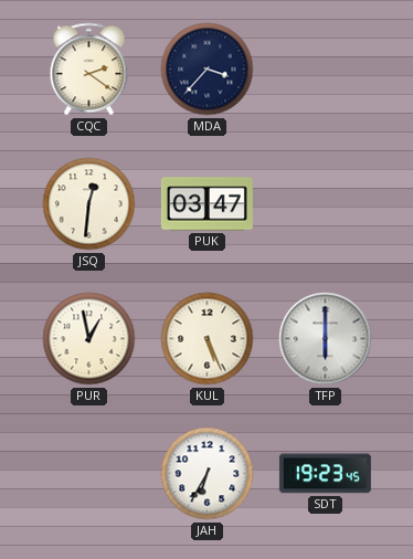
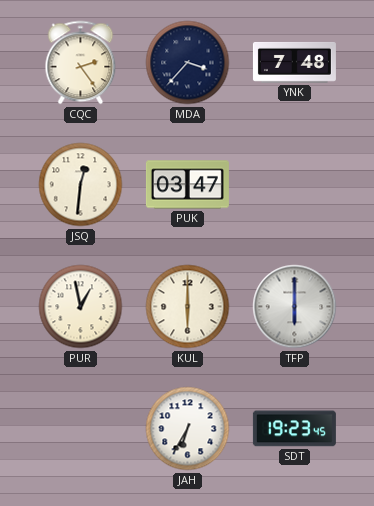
CQC: 2:21 -> 2:24 (81, 63)
YNK: none -> 7:48 (294, 62)
KUL: 5:26 -> 6:00 (188, 307)
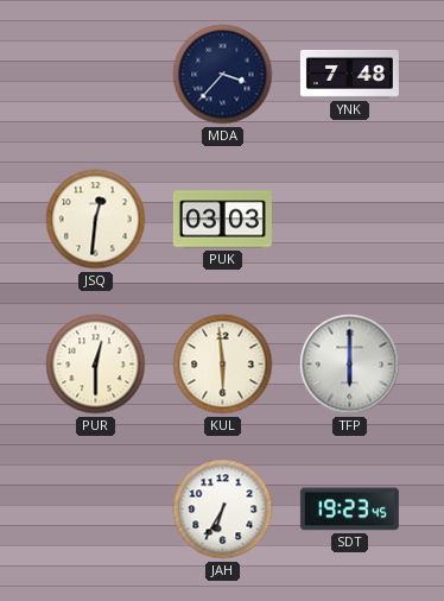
CQC: 2:24 -> none (81, 63)
PUK: 03:47 -> 03:03 (222, 220)
PUR: 12:58 -> 12:30 (96, 365)
KUL: 6:00 -> 5:59 (223, 365)
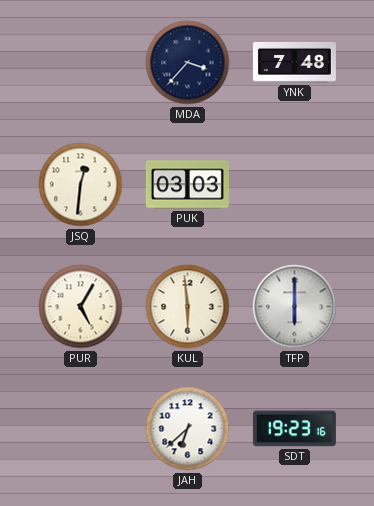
PUR: 12:30 -> 5:05 (81, 307)
JAH: 6:35 -> 6:38 (188, 429)
SDT: 19:23:45 -> 19:23:16 (294, 429)
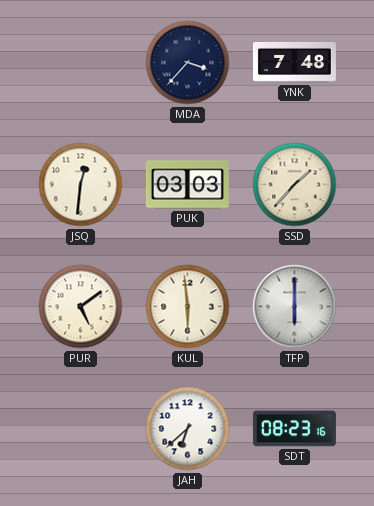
SSD: none -> 1:37 (295, 185)
PUR: 5:05 -> 5:09 (81, 307)
SDT: 19:23 -> 08:23 (294, 429)
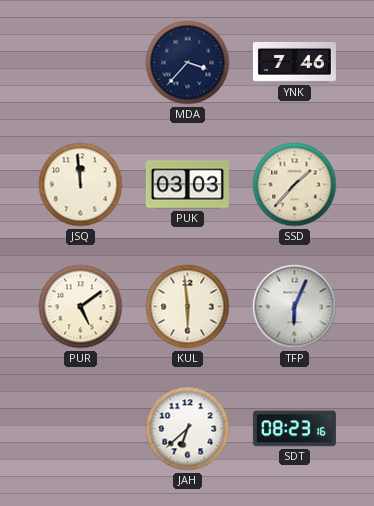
YNK: 7:48 -> 7:46 (294, 62)
JSQ: 12:31 -> 11:59 (81, 185)
TFP: 6:00 -> 6:04 (295, 307)
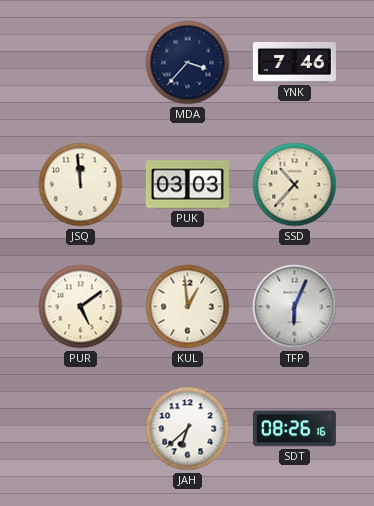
SSD: 1:37 -> 10:37 (295, 185)
KUL: 5:59 -> 12:59 (188, 307)
SDT: 08:23 -> 08:26 (294, 429)
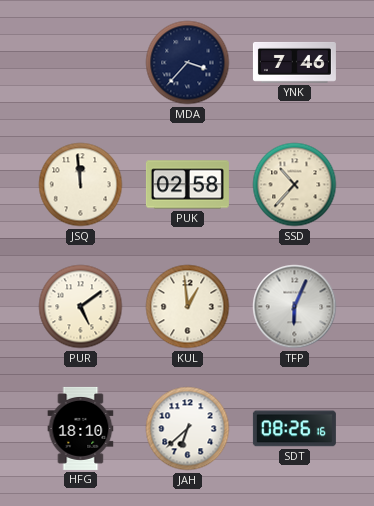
PUK: 03:03 -> 02:58 (187, 185)
HFG: none -> 18:10 (81, 428)
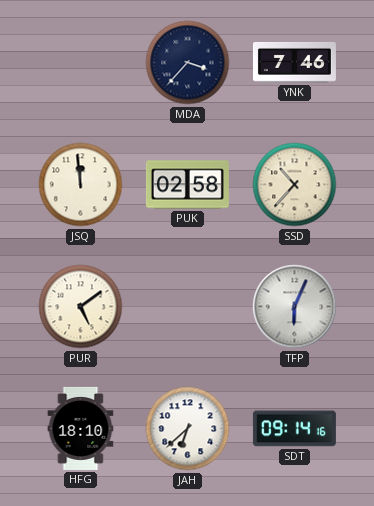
KUL: 12:59 -> none (188, 307)
SDT: 08:26 -> 09:14 (294, 429)
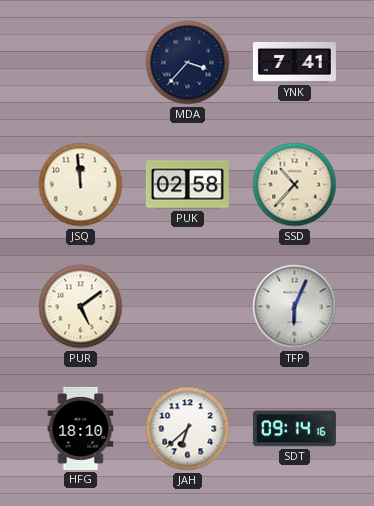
YNK: 7:46 -> 7:41 (294, 62)
